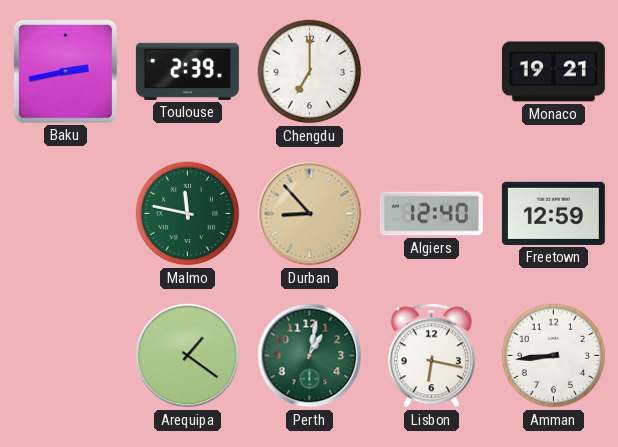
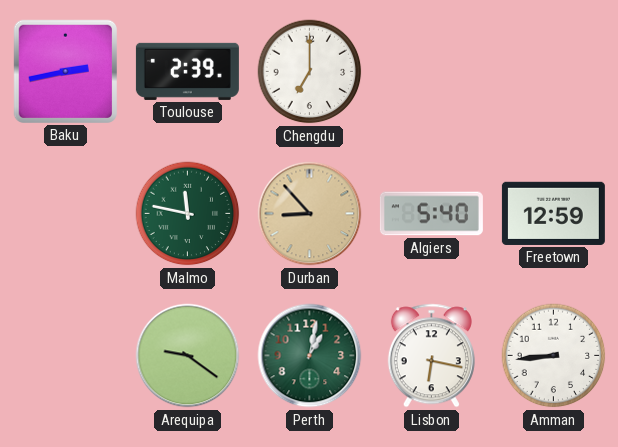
Monaco: 19:21 -> none (553, 72)
Algiers: 12:40 -> 5:40 (431, 214)
Arequipa: 1:21 -> 9:21 (188, 356)
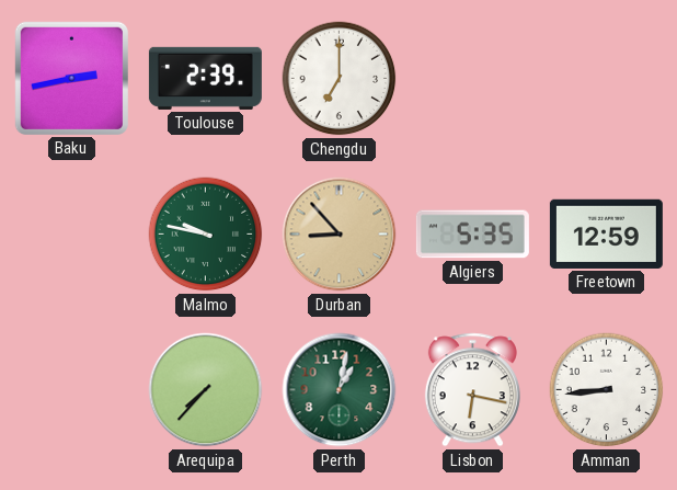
Malmo: 11:47 -> 9:47 (206, 235)
Algiers: 5:40 -> 5:35 (472, 235)
Arequipa: 9:21 -> 7:37 (206, 390)
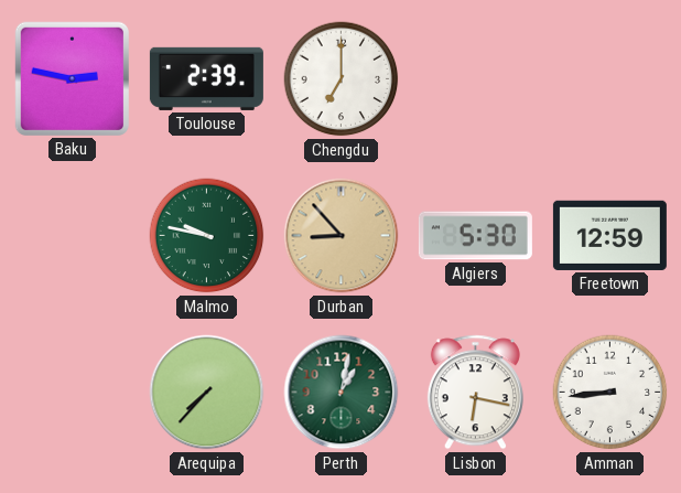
Baku: 2:43 -> 2:47 (72, 78)
Algiers: 5:35 -> 5:30 (475, 236)
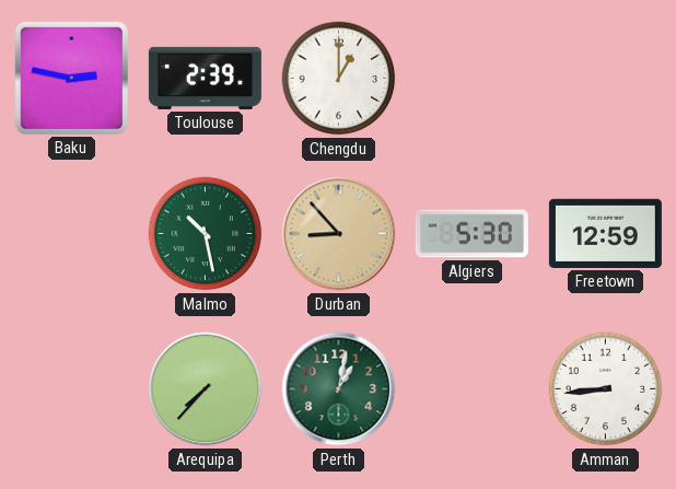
Chengdu: 7:00 -> 1:00 (339, 79)
Malmo: 9:47 -> 10:28 (206, 234)
Lisbon: 6:17 -> none (475, 393)
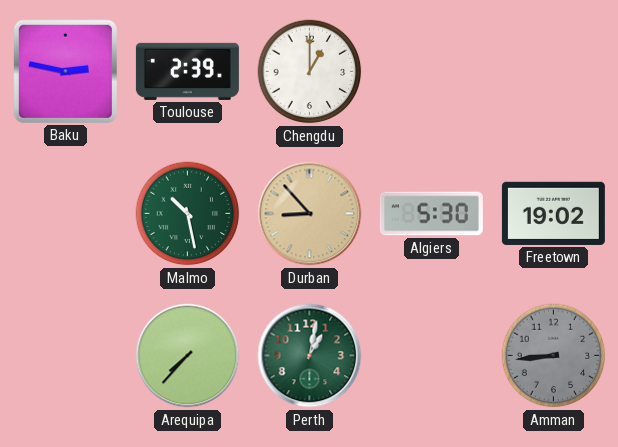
Freetown: 12:59 -> 19:02 (553, 213)
Amman dial: white -> grey (554, 356)
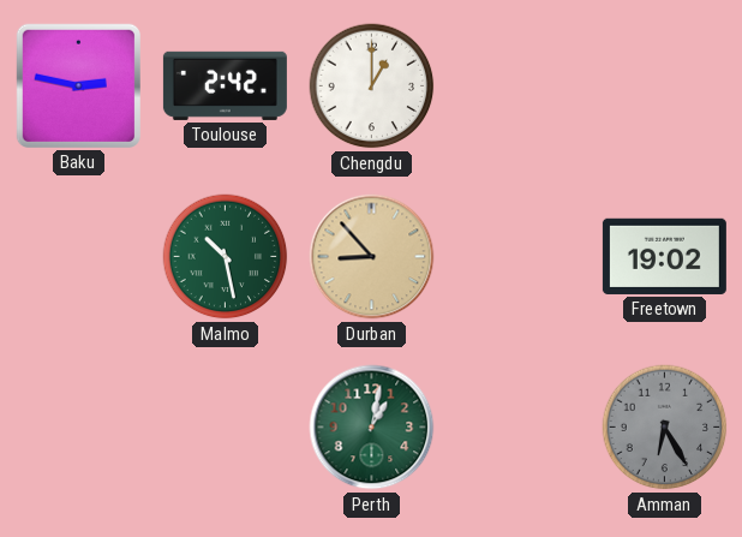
Toulouse: 2:39 -> 2:42 (225, 85)
Algiers: 5:30 -> none (431, 214)
Arequipa: 7:37 -> none (188, 356)
Amman: 8:44 -> 6:25 (665, 428)
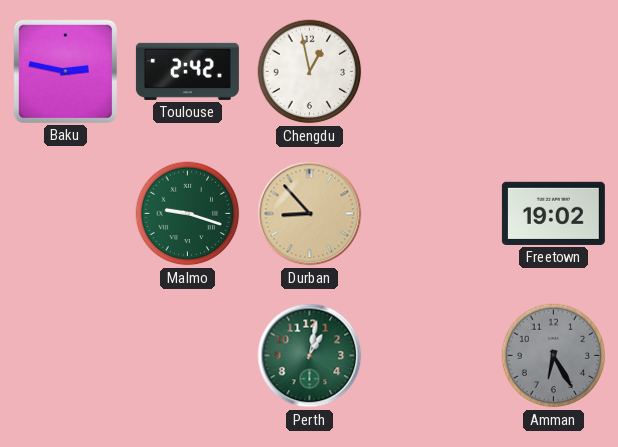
Chengdu: 1:00 -> 12:58 (310, 72)
Malmo: 10:28 -> 9:18 (188, 214)
